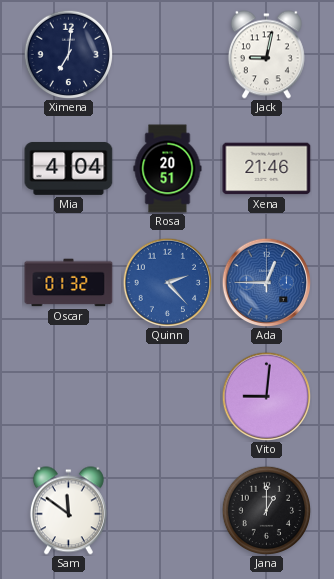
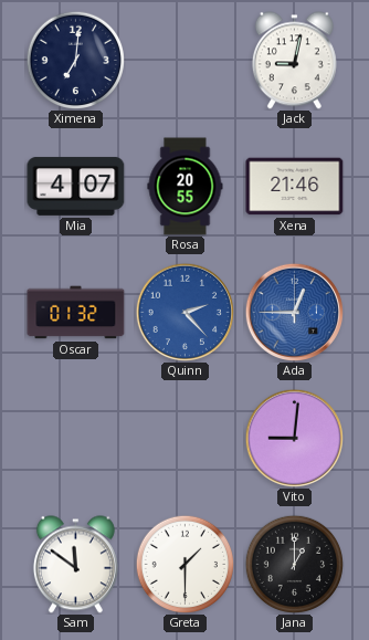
Mia: 4:04 -> 4:07 (76, 186)
Rosa: 20:51 -> 20:55 (186, 187)
Greta: none -> 1:30 (184, 564)
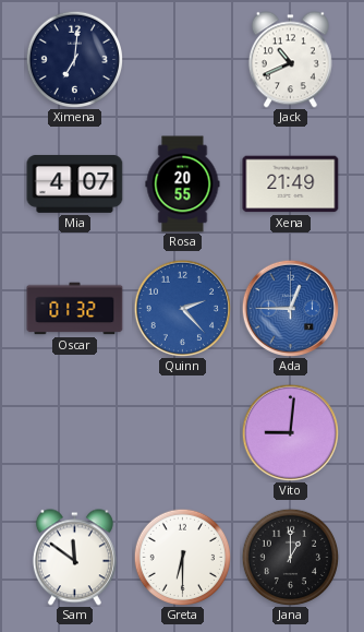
Jack: 9:02 -> 10:41 (290, 60)
Xena: 21:46 -> 21:49 (291, 184)
Greta: 1:30 -> 6:30 (182, 557)
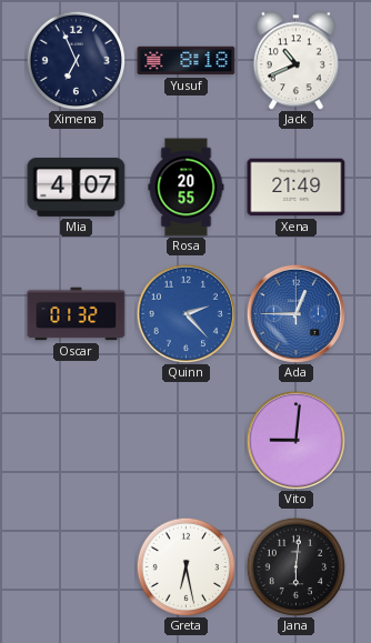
Ximena: 7:01 -> 6:56 (76, 60)
Yusuf: none -> 8:18 (187, 61)
Sam: 11:51 -> none (74, 558)
Greta: 6:30 -> 6:28 (185, 566)
Jana: 1:00 -> 6:01 (295, 566)
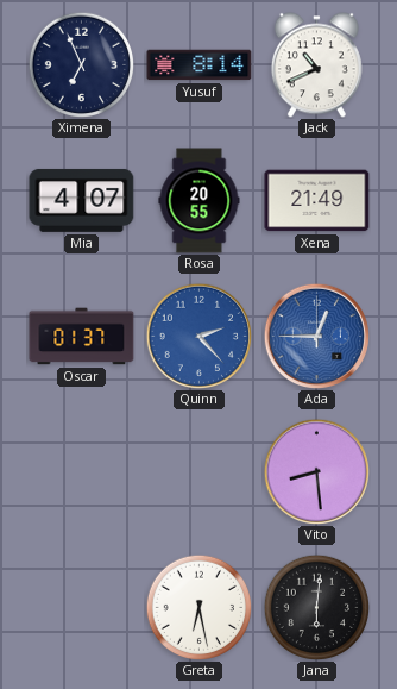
Yusuf: 8:18 -> 8:14 (200, 65)
Oscar: 01:32 -> 01:37 (82, 337)
Vito: 9:01 -> 8:29 (316, 471)
